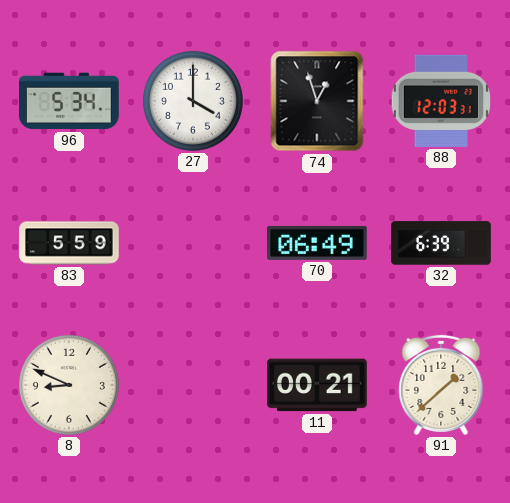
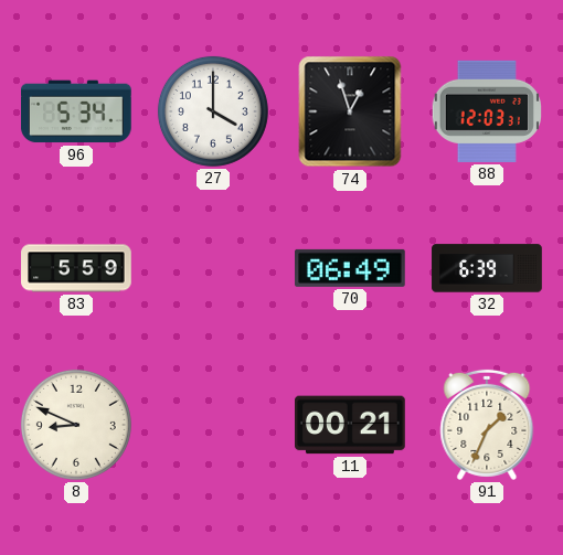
91: 1:38 -> 1:34 (487, 425)
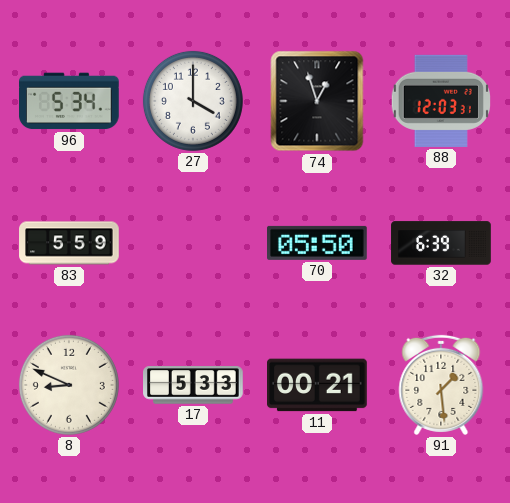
70: 06:49 -> 05:50 (318, 243)
17: none -> 5:33 (193, 385)
91: 1:34 -> 1:29 (441, 385)
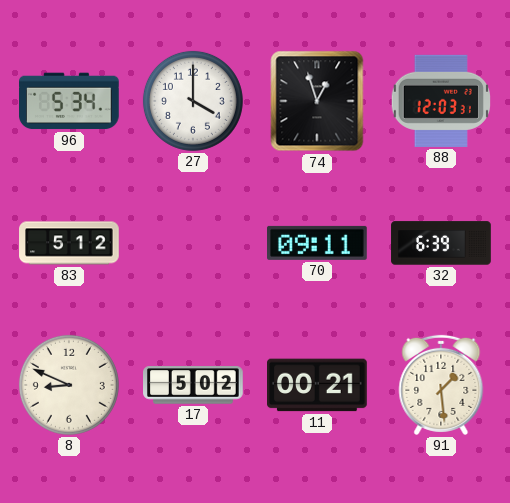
83: 5:59 -> 5:12 (69, 243)
70: 05:50 -> 09:11 (318, 243)
17: 5:33 -> 5:02 (193, 385)
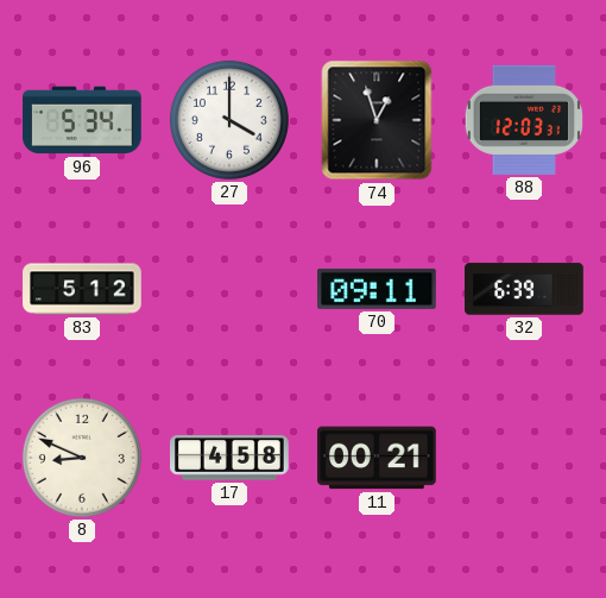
17: 5:02 -> 4:58 (229, 458)
91: 1:29 -> none (441, 385)
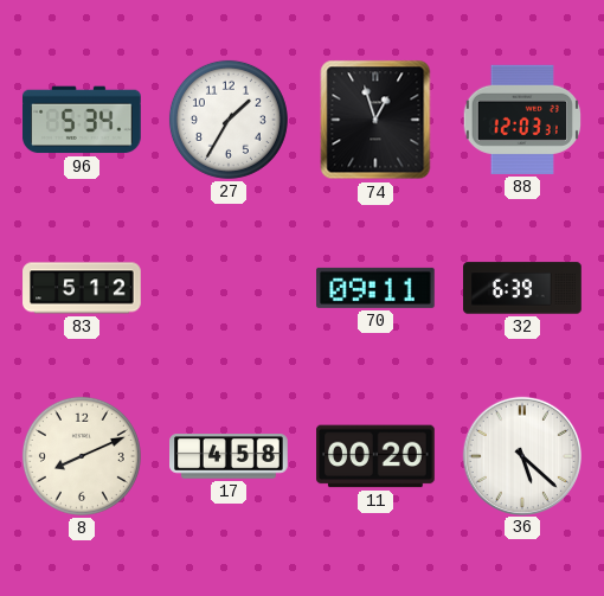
27: 4:00 -> 1:35 (229, 120)
8: 8:49 -> 8:11 (82, 456)
11: 00:21 -> 00:20 (377, 456)
36: none -> 5:22 (521, 455)
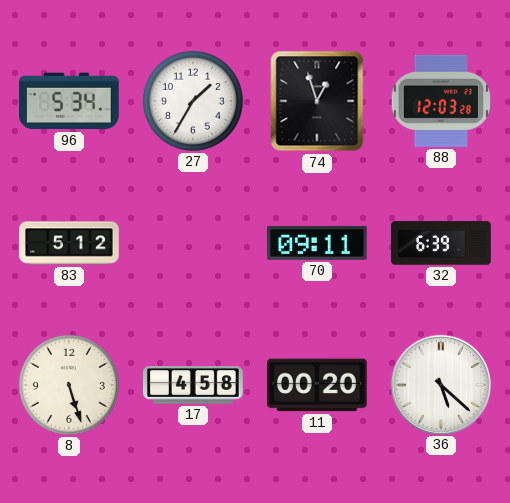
88: 12:03:31 -> 12:03:28 (441, 101)
8: 8:11 -> 5:27 (69, 385)
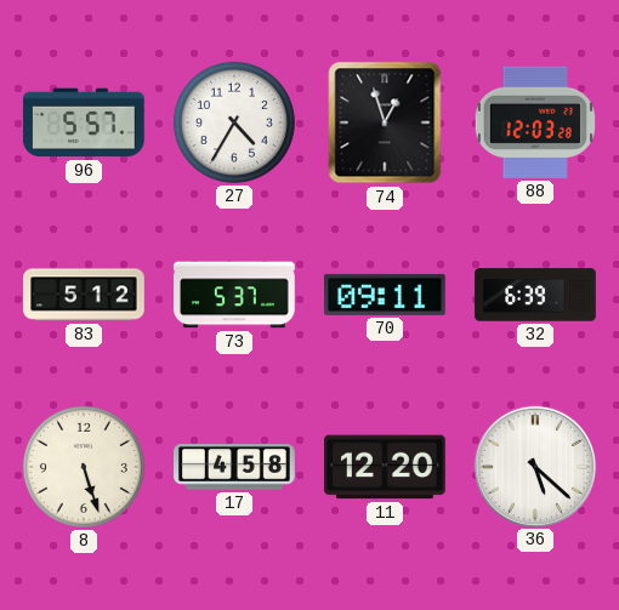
96: 5:34 -> 5:57 (85, 122)
27: 1:35 -> 4:35 (234, 122)
73: none -> 5:37 (234, 295)
11: 00:20 -> 12:20 (386, 467)
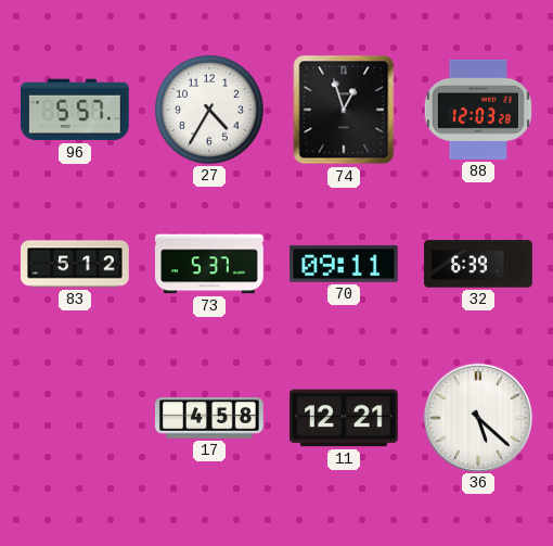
8: 5:27 -> none (84, 467)
11: 12:20 -> 12:21 (345, 418)
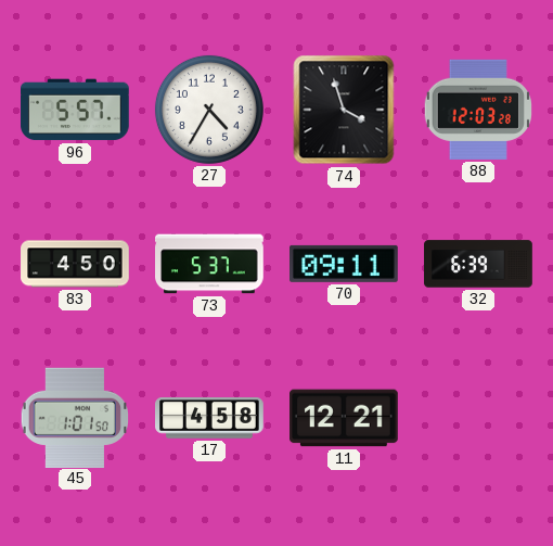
74: 12:57 -> 3:57 (344, 110)
83: 5:12 -> 4:50 (75, 264)
45: none -> 1:01 (74, 417)
36: 5:22 -> none (477, 417)
